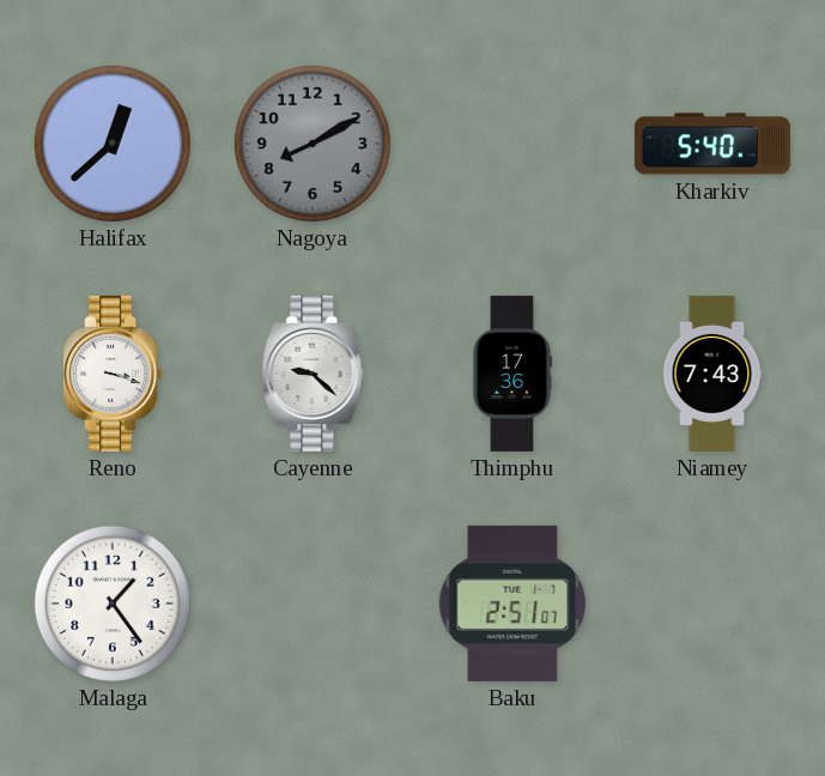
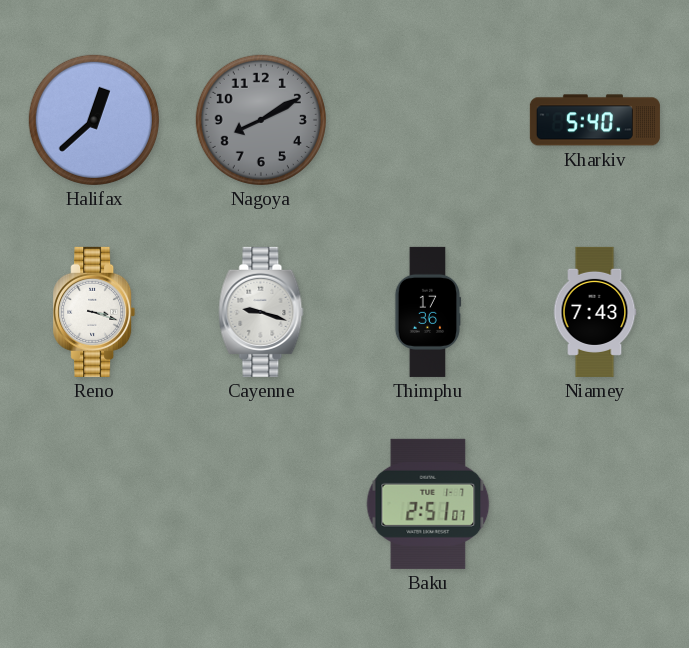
Cayenne: 9:22 -> 9:18 (261, 312)
Malaga: 1:24 -> none (113, 604)
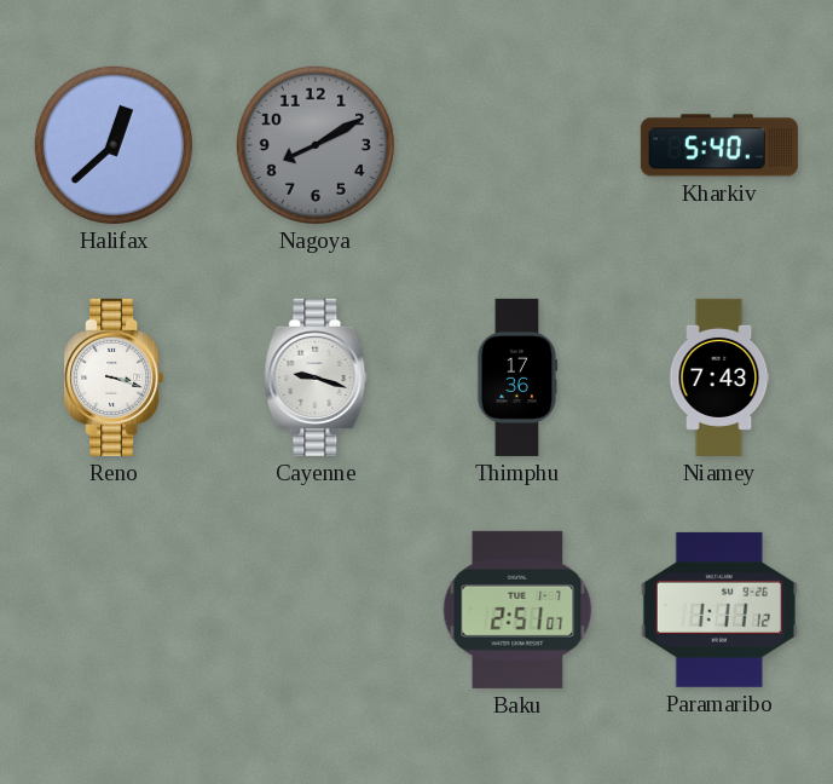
Paramaribo: none -> 1:11 (719, 610)
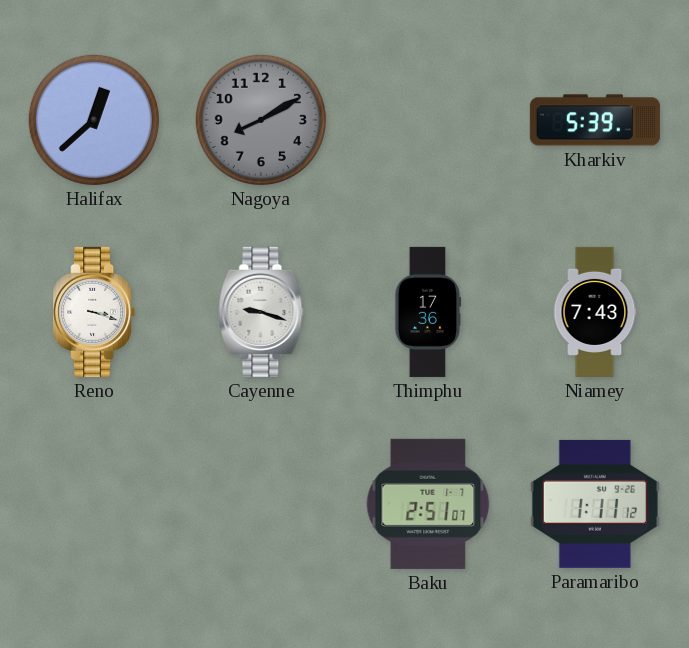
Kharkiv: 5:40 -> 5:39 (595, 120)
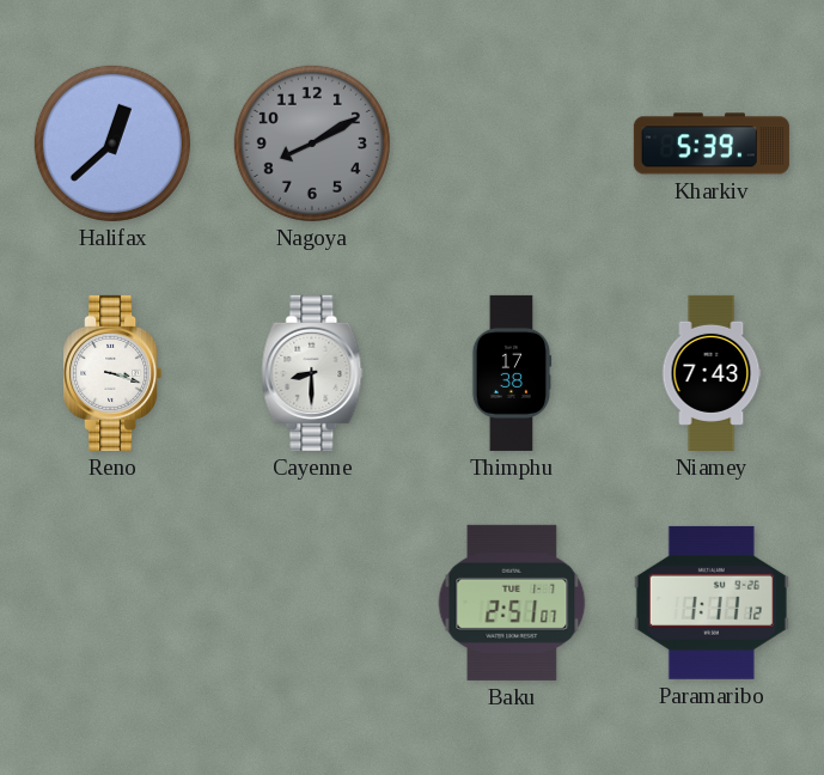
Cayenne: 9:18 -> 8:30 (312, 373)
Thimphu: 17:36 -> 17:38 (512, 373)
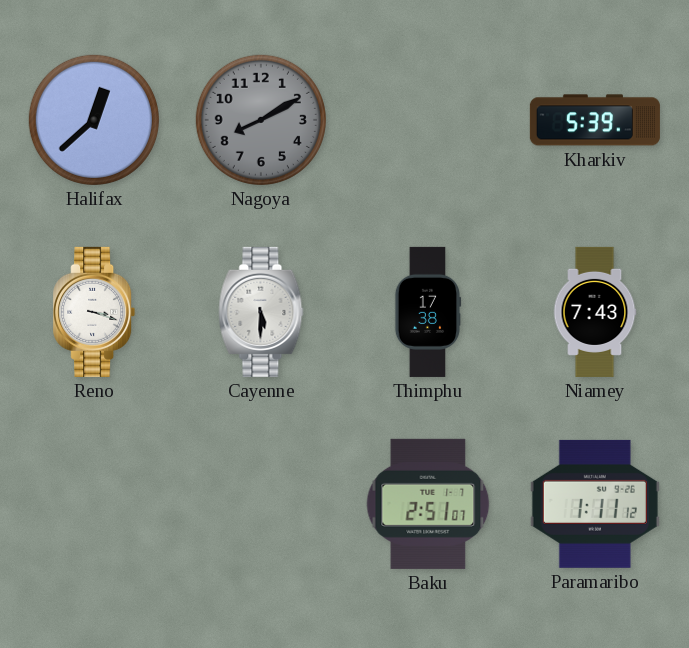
Cayenne: 8:30 -> 5:30 (261, 312)
